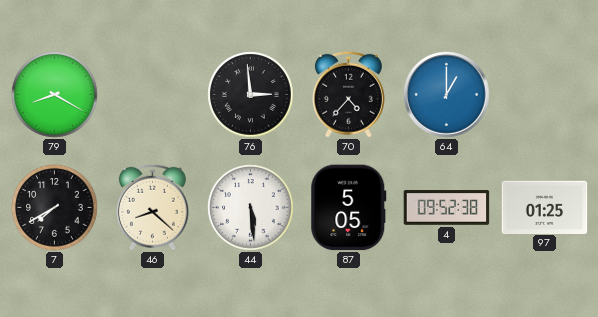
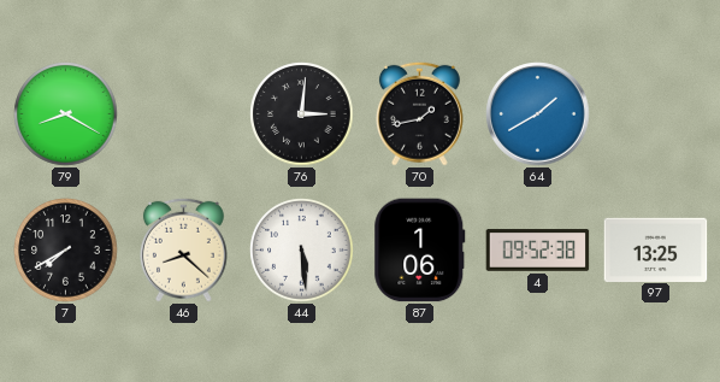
76: 2:59 -> 3:01 (302, 114)
70: 4:37 -> 1:43 (419, 113)
64: 1:00 -> 1:40 (538, 114)
87: 5:05 -> 1:06 (420, 251)
97: 01:25 -> 13:25 (656, 249)
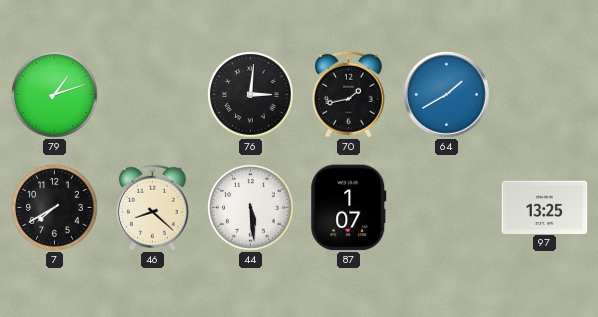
79: 8:20 -> 1:12 (55, 95)
87: 1:06 -> 1:07 (349, 208)
4: 09:52 -> none (538, 251)
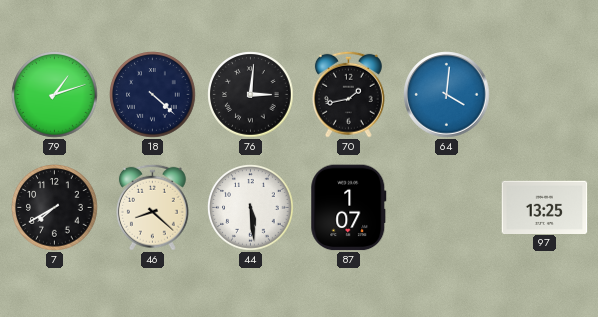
18: none -> 4:22 (153, 95)
64: 1:40 -> 4:01 (447, 95)
